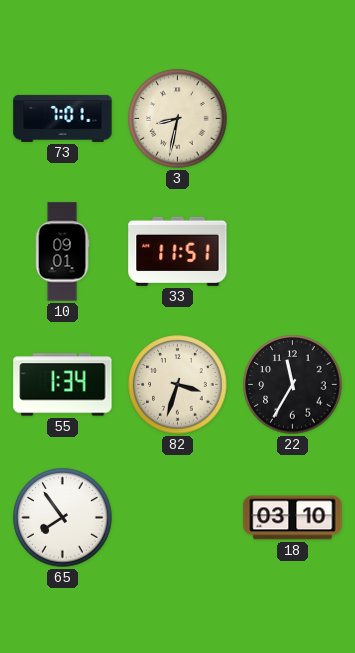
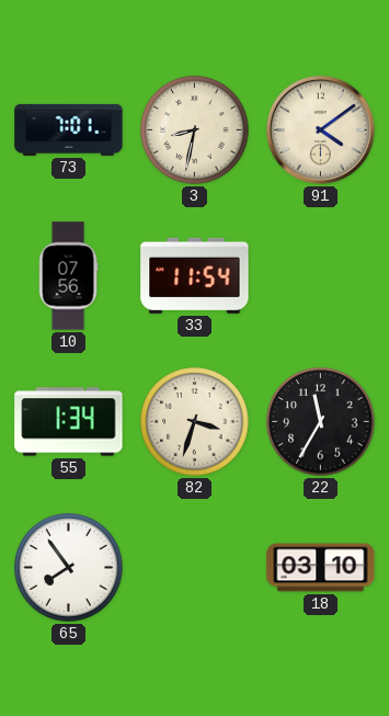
91: none -> 4:09 (321, 130)
10: 09:01 -> 07:56 (68, 276)
33: 11:51 -> 11:54 (195, 275)
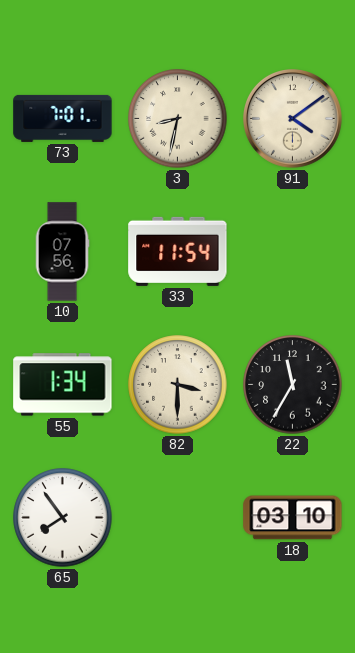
82: 3:33 -> 3:30 (178, 385)
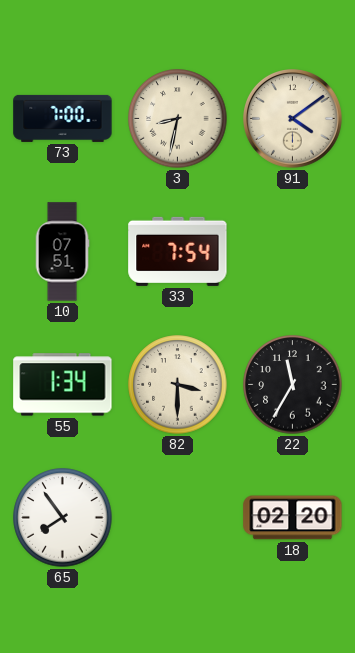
73: 7:01 -> 7:00 (63, 118)
10: 07:56 -> 07:51 (62, 252)
33: 11:54 -> 7:54 (178, 251)
18: 03:10 -> 02:20 (293, 518)
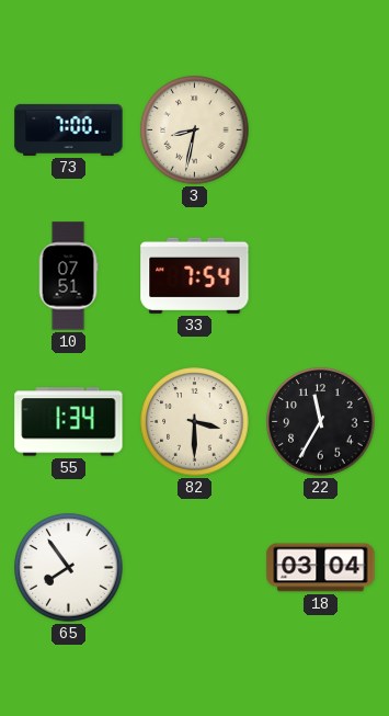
91: 4:09 -> none (293, 119)
18: 02:20 -> 03:04 (321, 568)
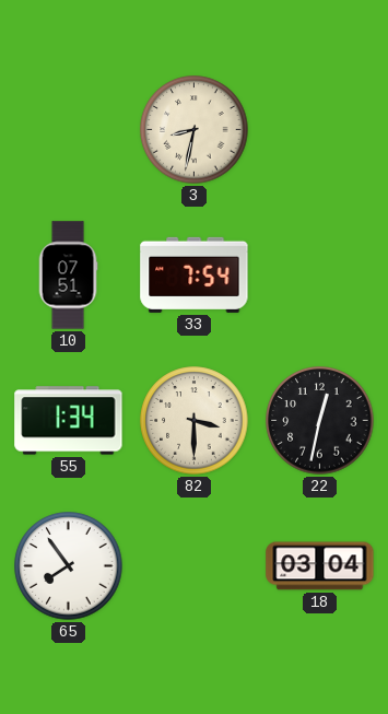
73: 7:00 -> none (69, 129)
22: 11:35 -> 12:32 (320, 421)
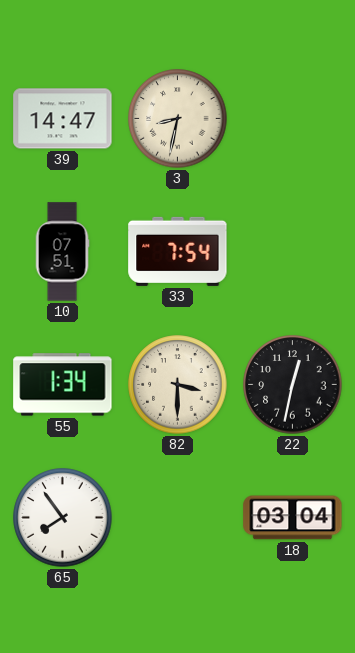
39: none -> 14:47 (63, 119)
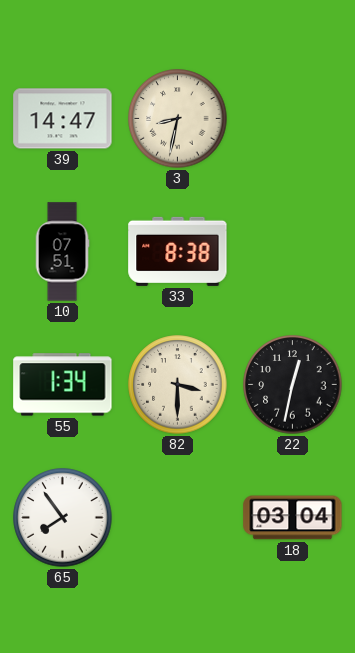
33: 7:54 -> 8:38 (178, 251)
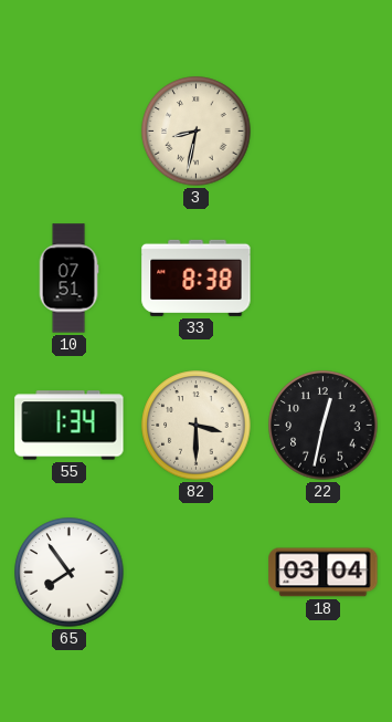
39: 14:47 -> none (63, 119)
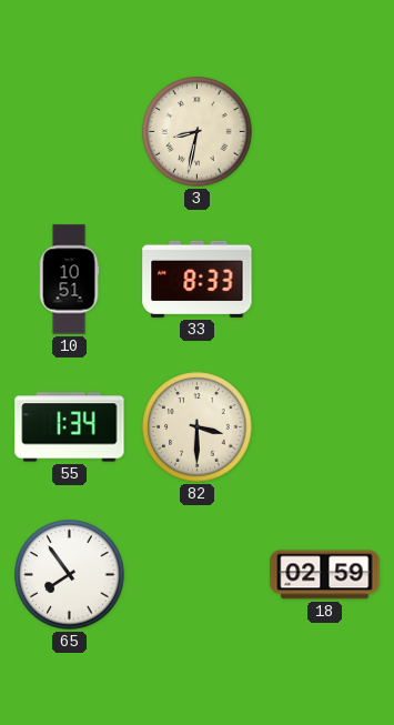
10: 07:51 -> 10:51 (69, 280)
33: 8:38 -> 8:33 (198, 279)
22: 12:32 -> none (324, 426)
18: 03:04 -> 02:59 (325, 575)
